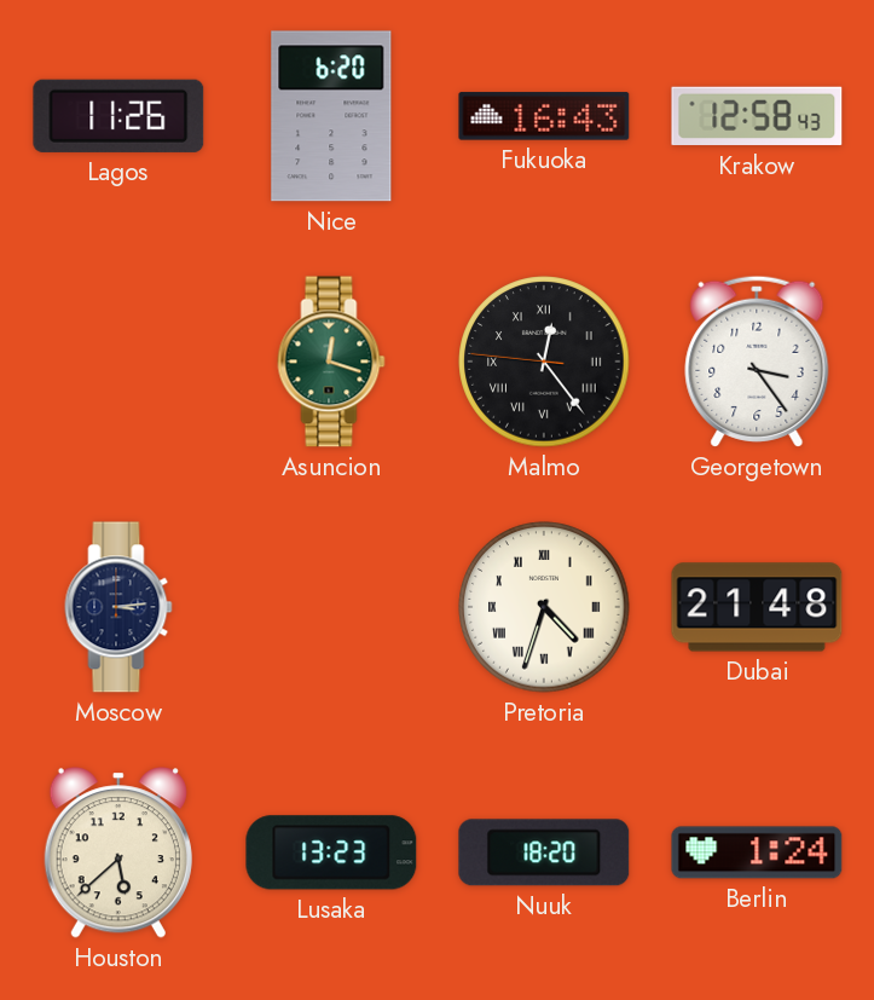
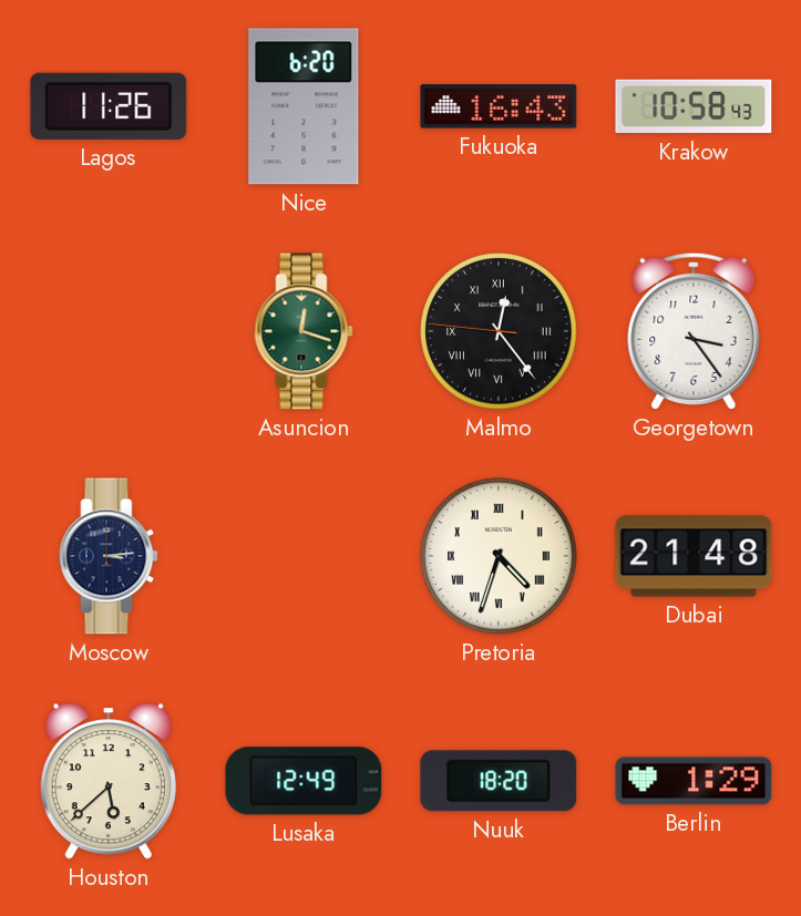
Krakow: 12:58 -> 10:58 (694, 106)
Lusaka: 13:23 -> 12:49 (304, 781)
Berlin: 1:24 -> 1:29 (694, 781)
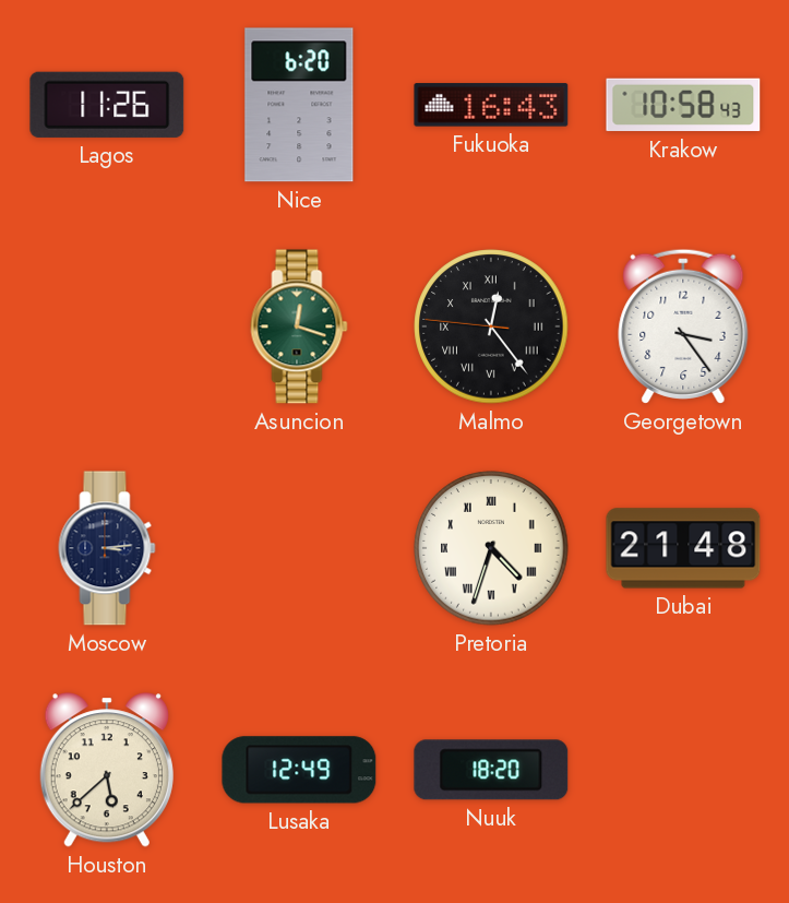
Berlin: 1:29 -> none (694, 781)
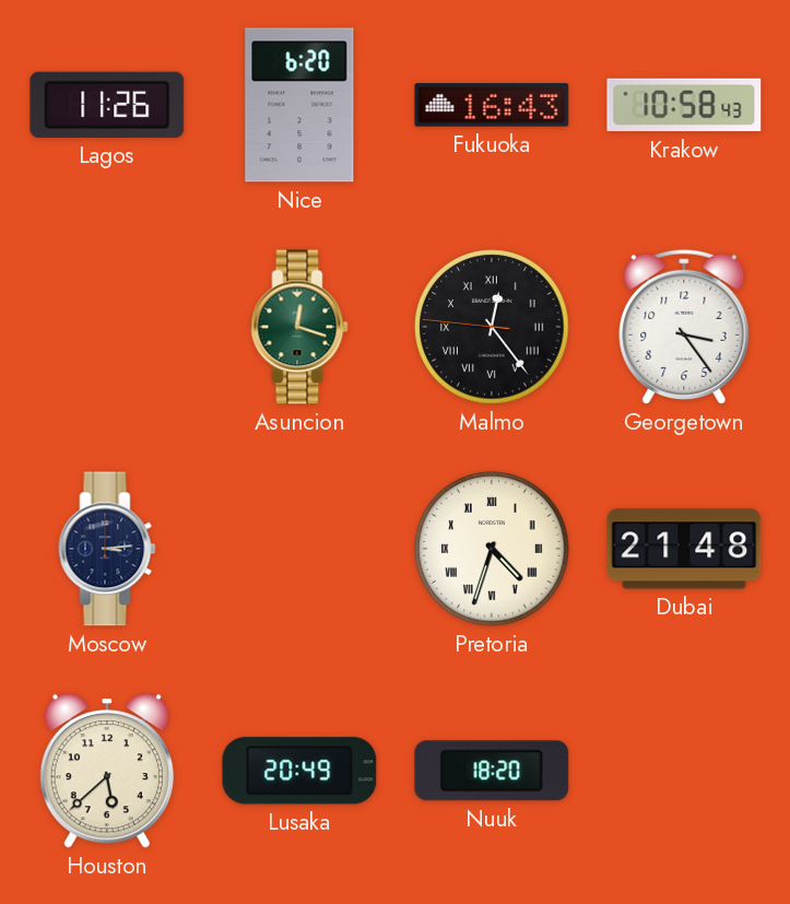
Lusaka: 12:49 -> 20:49 (299, 771)
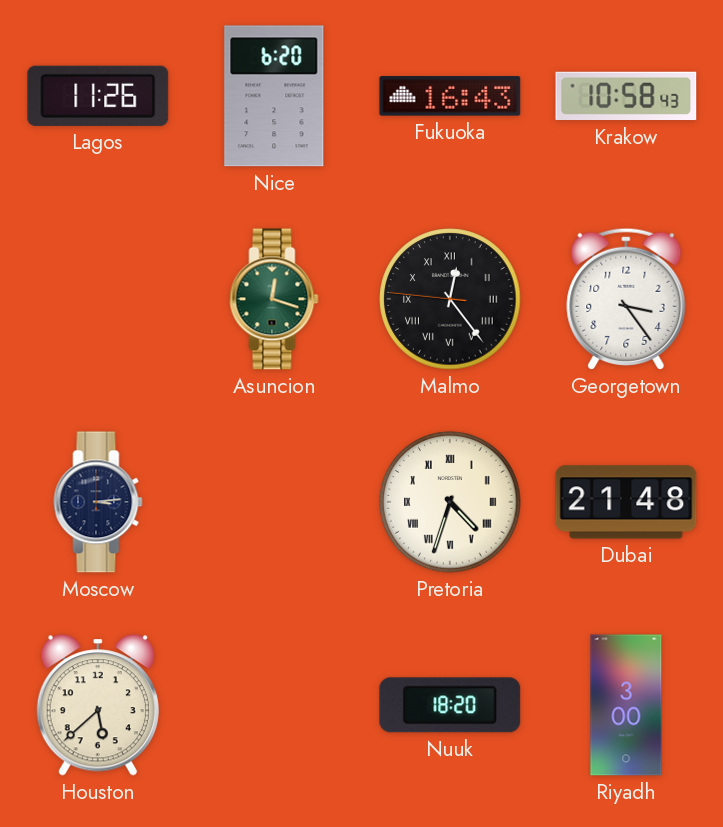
Lusaka: 20:49 -> none (299, 771)
Riyadh: none -> 3:00 (626, 705)
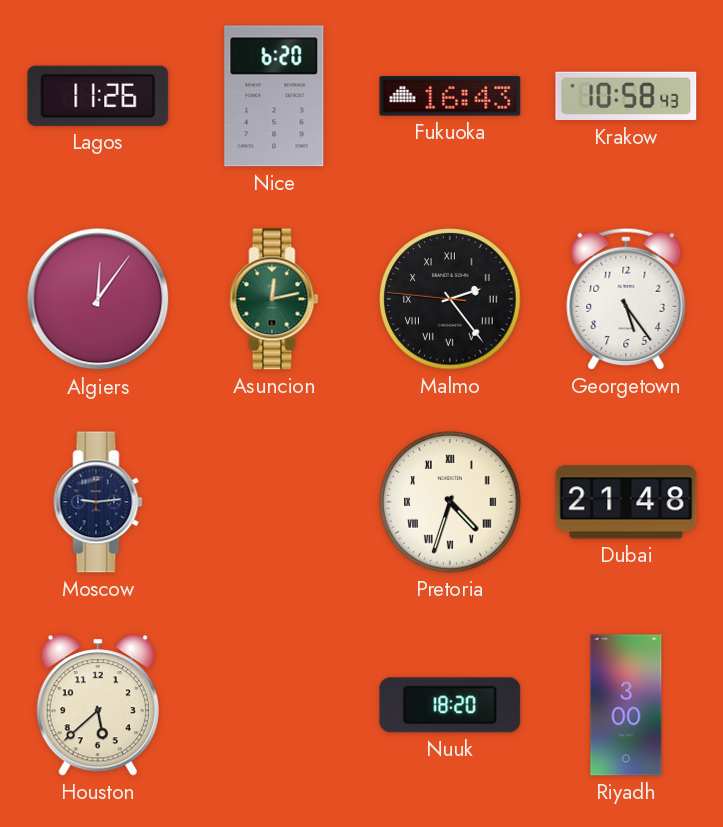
Algiers: none -> 12:06 (98, 299)
Asuncion: 12:18 -> 12:13 (274, 299)
Malmo: 12:23 -> 2:23 (450, 299)
Georgetown: 3:24 -> 5:24 (626, 299)
Moscow: 3:14 -> 9:14 (98, 502)
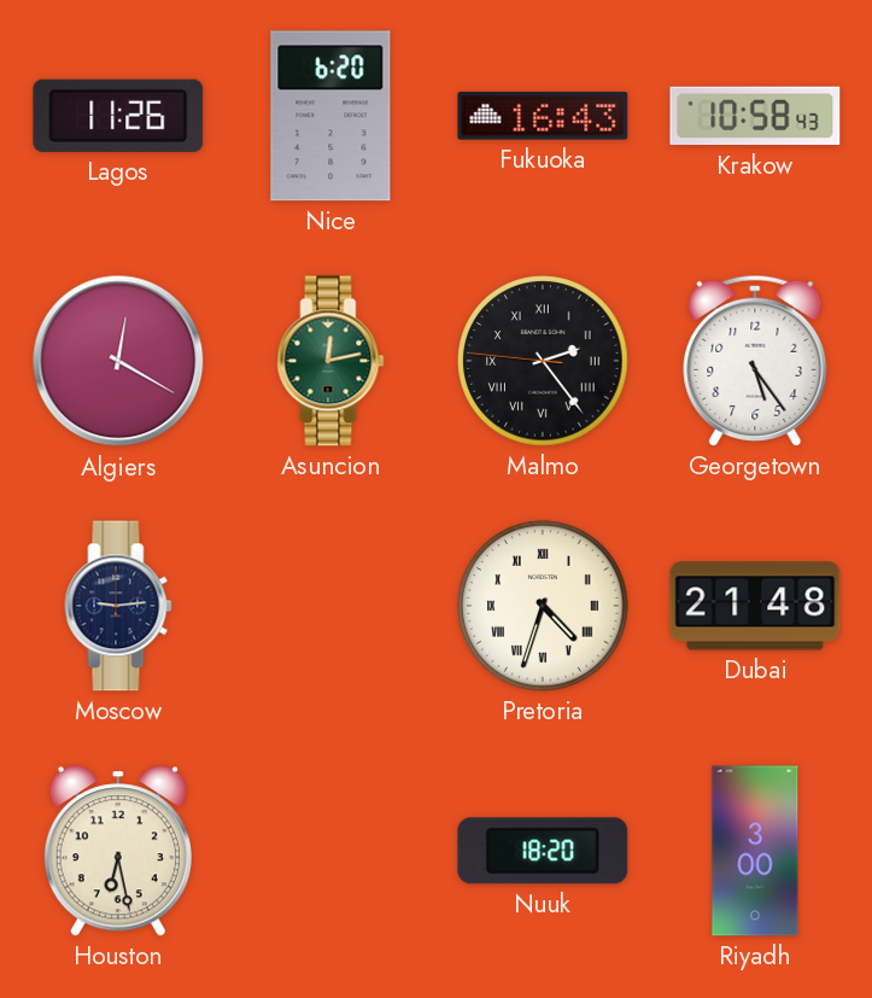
Algiers: 12:06 -> 12:20 (118, 361)
Houston: 5:38 -> 6:28 (118, 851)
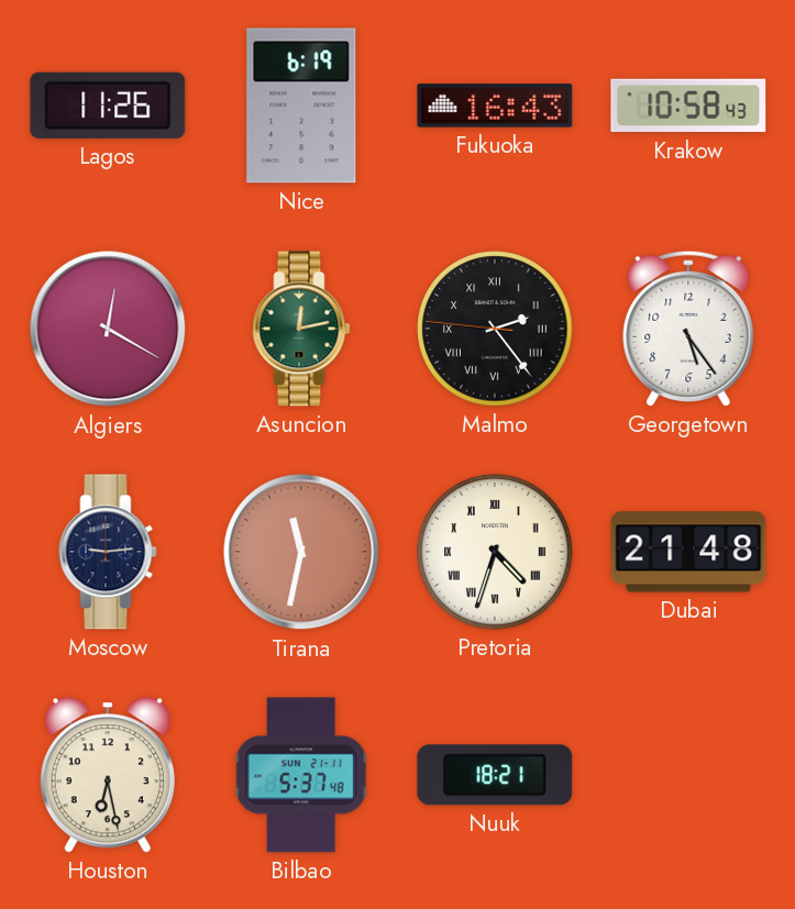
Nice: 6:20 -> 6:19 (301, 106)
Tirana: none -> 11:32 (301, 552)
Bilbao: none -> 5:37 (301, 775)
Nuuk: 18:20 -> 18:21 (495, 775)
Riyadh: 3:00 -> none (755, 851)
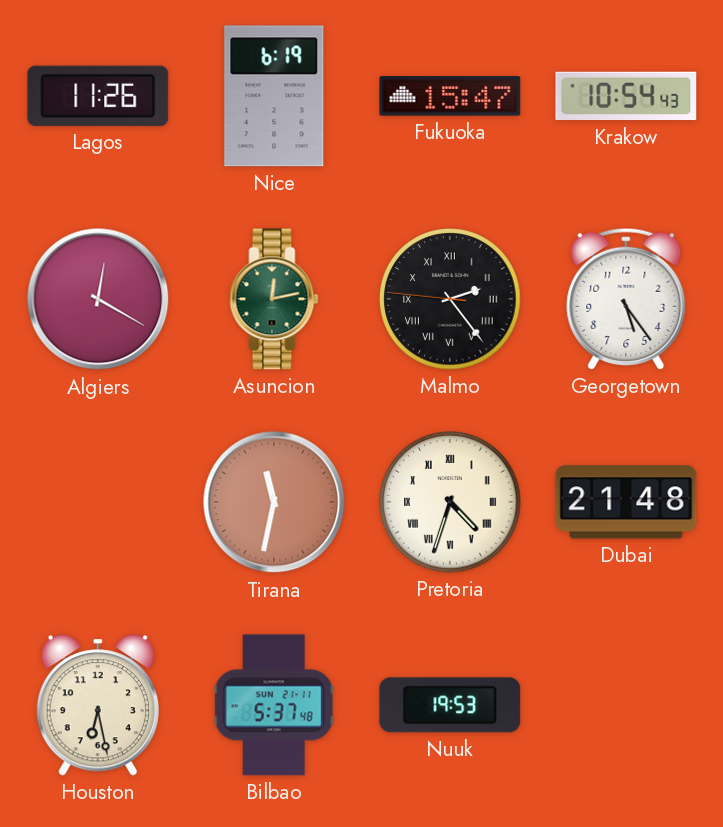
Fukuoka: 16:43 -> 15:47 (450, 96)
Krakow: 10:58 -> 10:54 (626, 96)
Moscow: 9:14 -> none (108, 552)
Nuuk: 18:21 -> 19:53 (450, 705)
